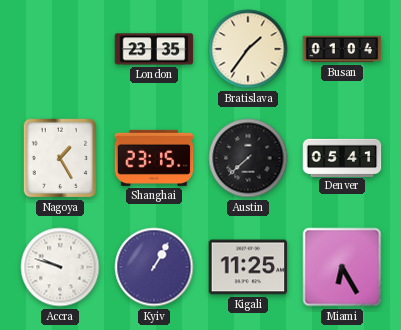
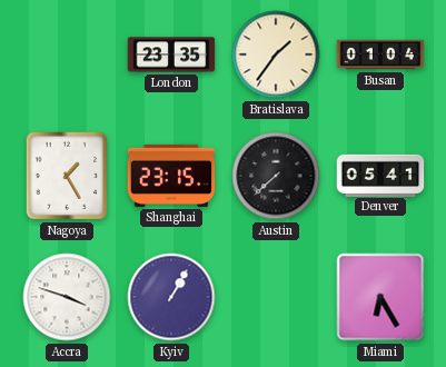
Accra: 9:48 -> 3:48 (67, 297)
Kigali: 11:25 -> none (248, 267)
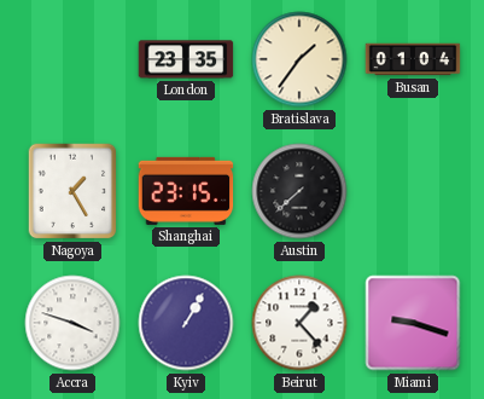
Denver: 05:41 -> none (380, 175)
Beirut: none -> 1:23 (299, 323)
Miami: 6:25 -> 9:18 (413, 323)
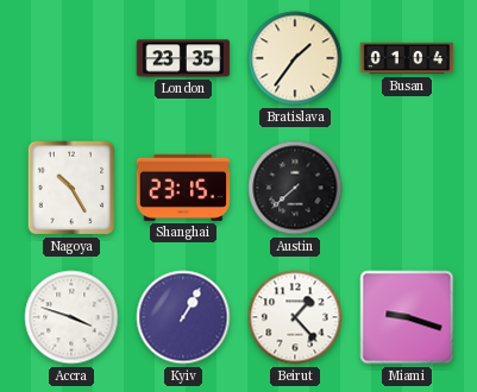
Nagoya: 1:25 -> 10:25 (71, 188)
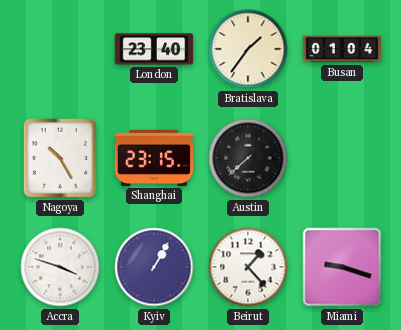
London: 23:35 -> 23:40 (154, 49)
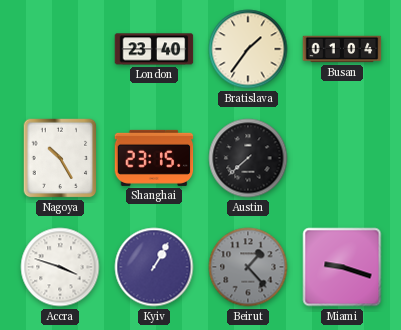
Beirut dial: white -> grey (248, 267)
